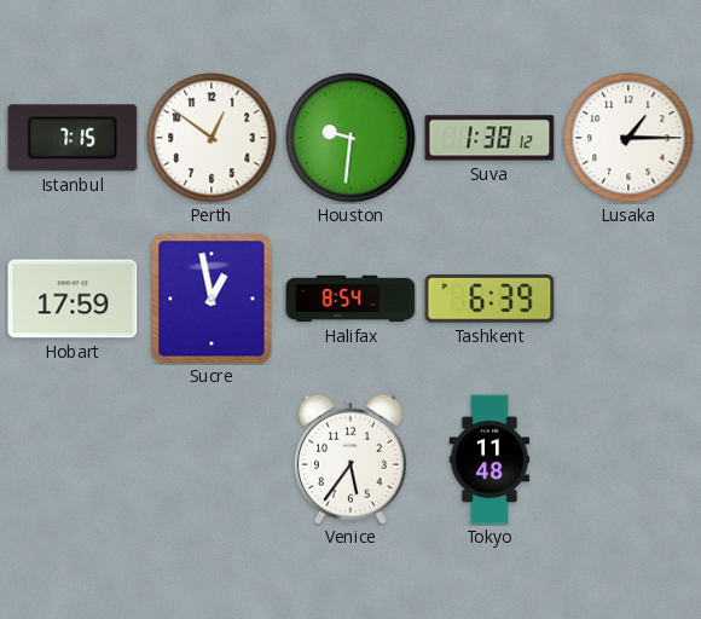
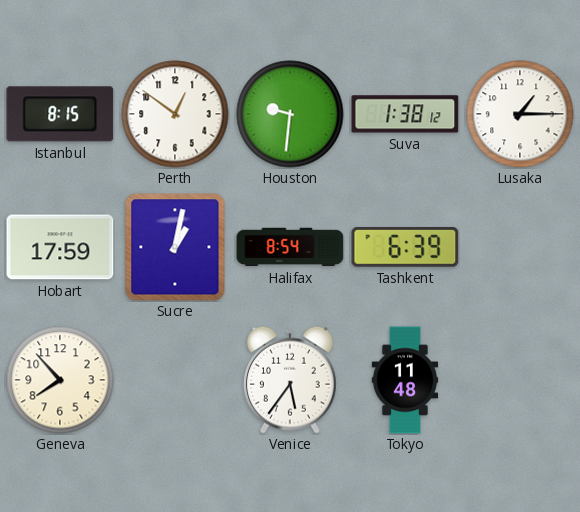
Istanbul: 7:15 -> 8:15 (60, 114)
Sucre: 12:58 -> 1:02 (175, 247)
Geneva: none -> 7:53 (60, 380)
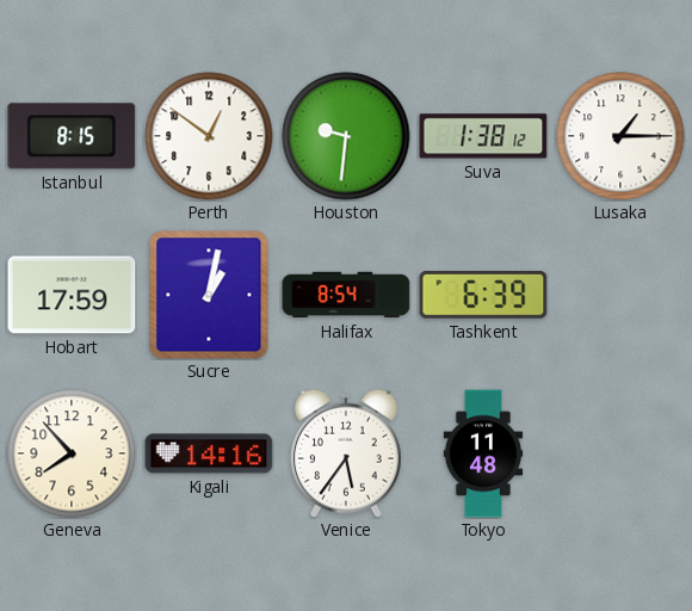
Kigali: none -> 14:16 (209, 453)
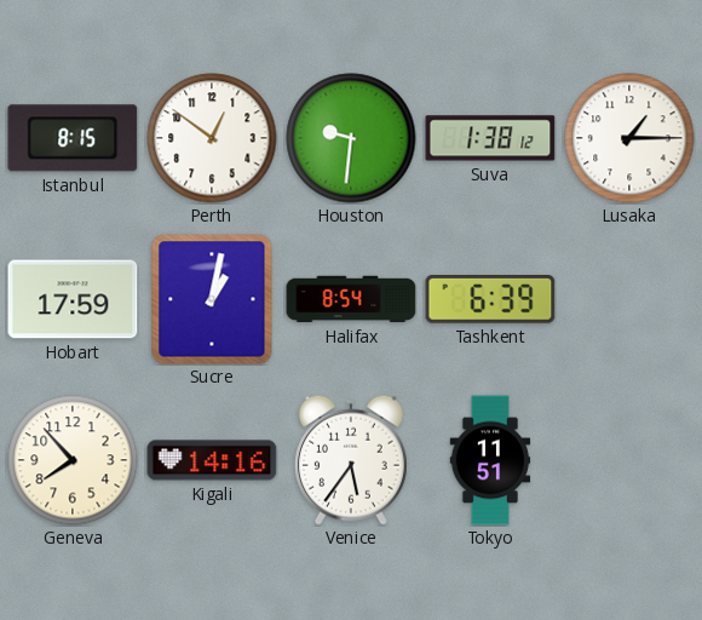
Tokyo: 11:48 -> 11:51 (490, 460)
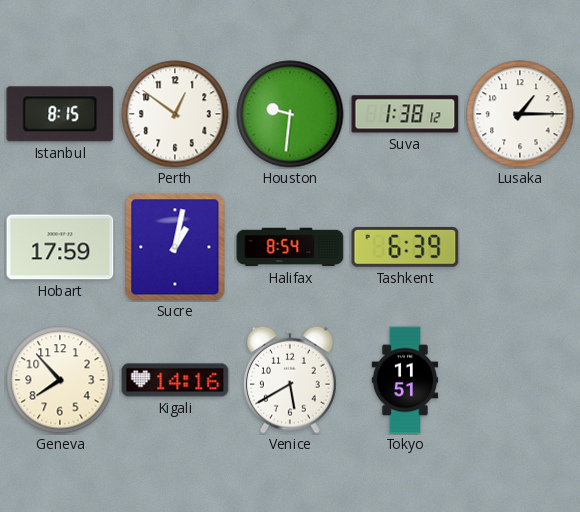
Venice: 5:36 -> 5:40 (290, 380)
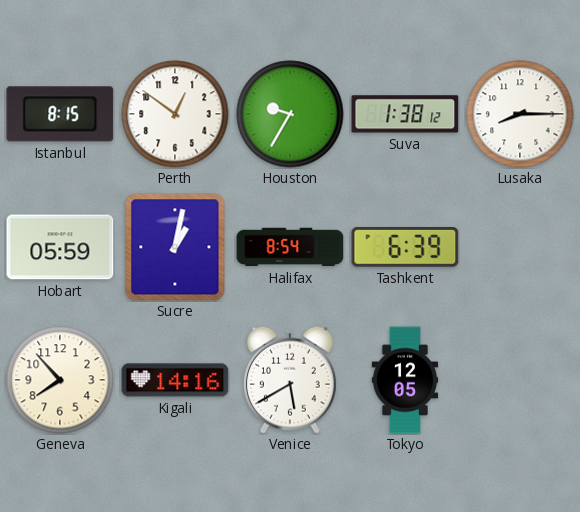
Houston: 9:31 -> 9:35 (290, 114)
Lusaka: 1:15 -> 8:15 (520, 114)
Hobart: 17:59 -> 05:59 (60, 247)
Tokyo: 11:51 -> 12:05 (405, 380)
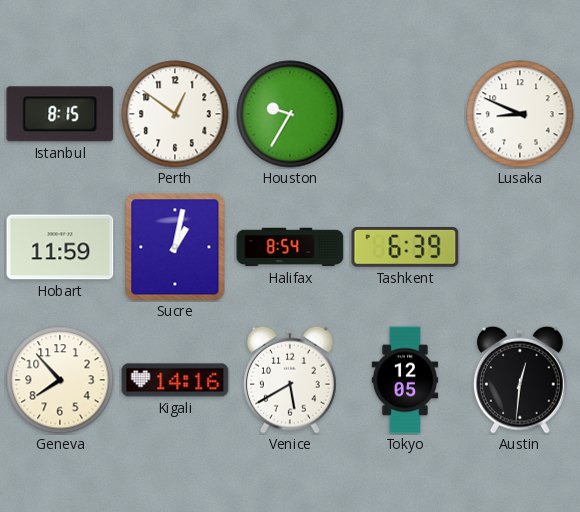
Suva: 1:38 -> none (405, 114)
Lusaka: 8:15 -> 8:49 (520, 114)
Hobart: 05:59 -> 11:59 (60, 247)
Austin: none -> 12:31 (520, 380)
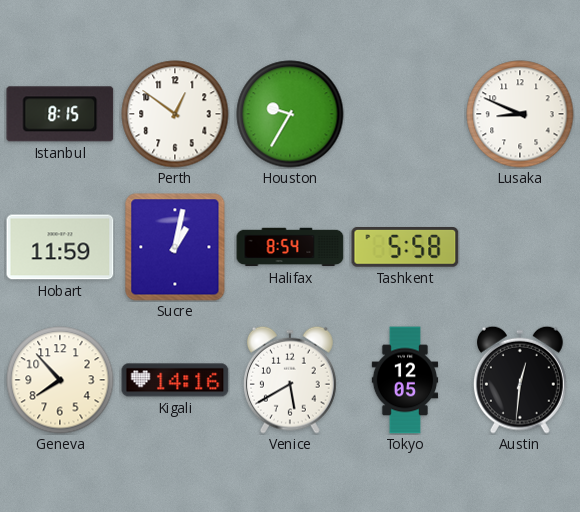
Tashkent: 6:39 -> 5:58 (405, 248)
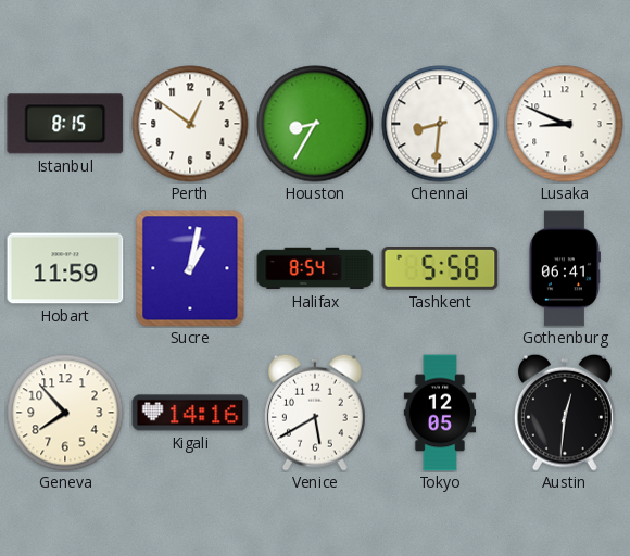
Houston: 9:35 -> 8:35 (315, 124)
Chennai: none -> 8:31 (440, 124)
Gothenburg: none -> 06:41 (564, 268)
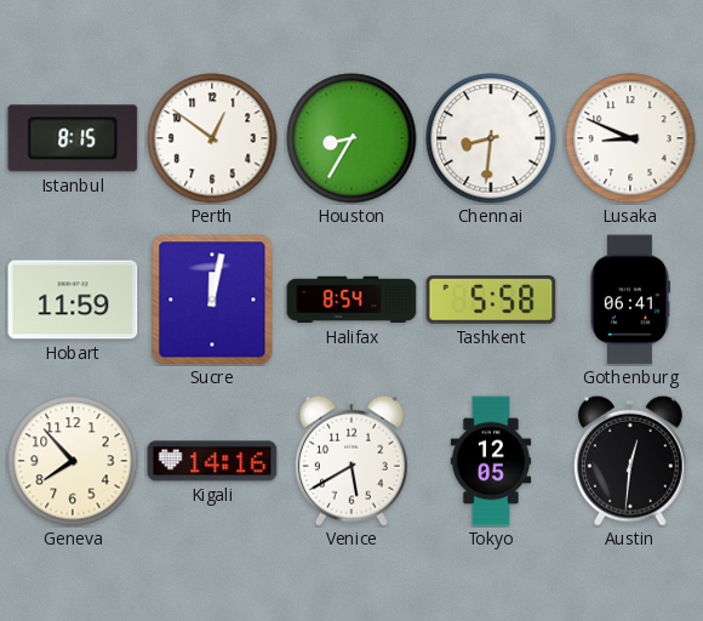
Sucre: 1:02 -> 12:02 (212, 300)
